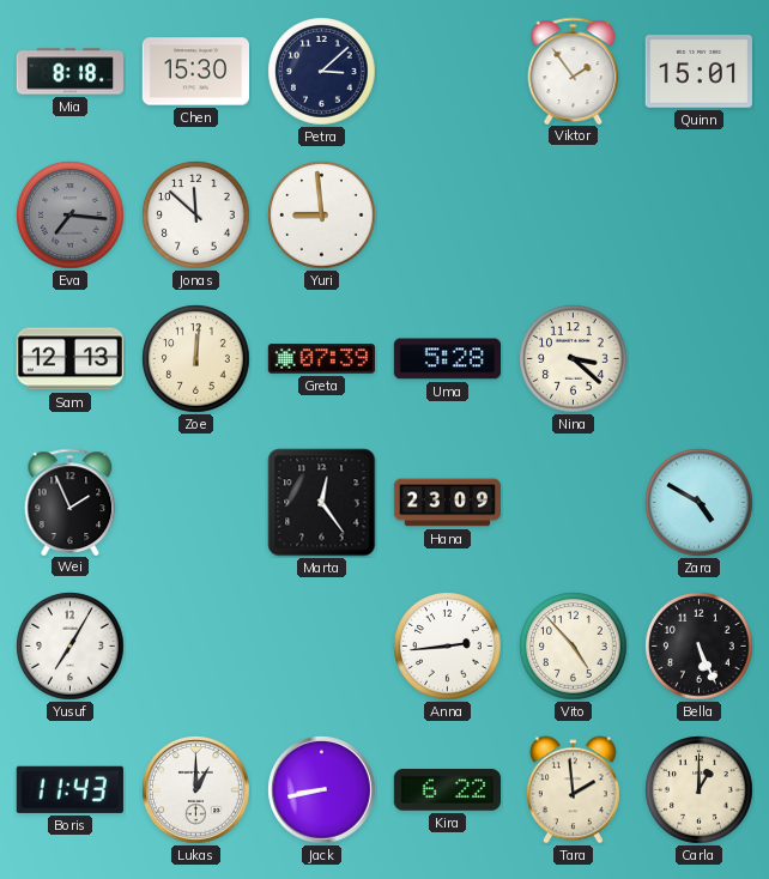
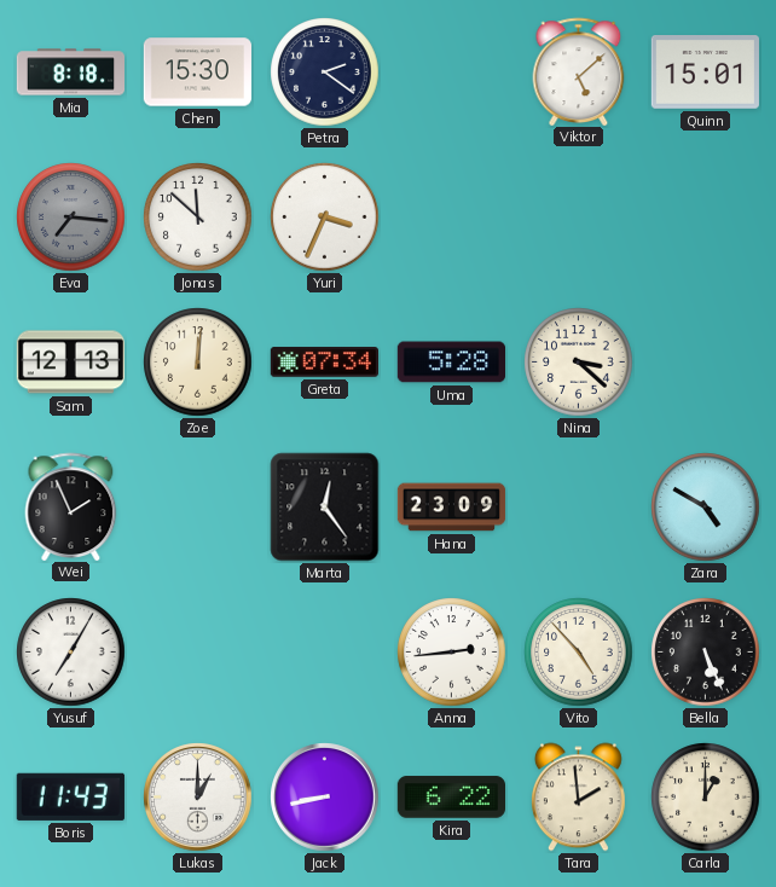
Petra: 3:08 -> 2:21 (325, 73)
Viktor: 1:54 -> 5:08 (579, 71)
Yuri: 8:59 -> 3:34 (325, 218)
Greta: 07:39 -> 07:34 (324, 363)
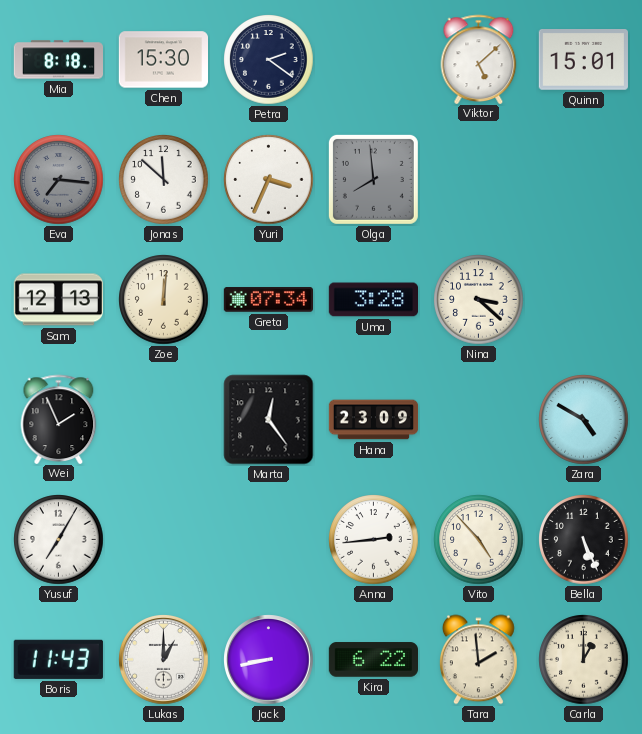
Olga: none -> 7:59 (373, 179)
Uma: 5:28 -> 3:28 (373, 300)
